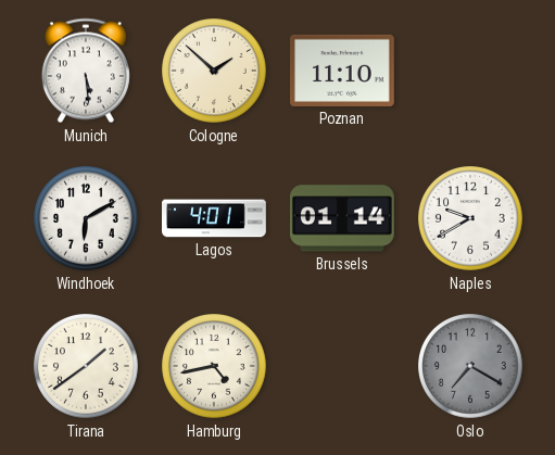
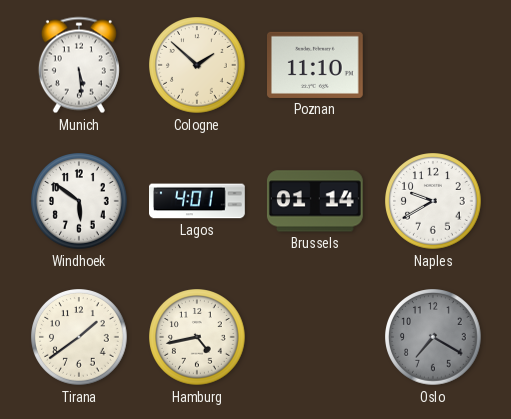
Windhoek: 6:10 -> 5:51 (79, 201)
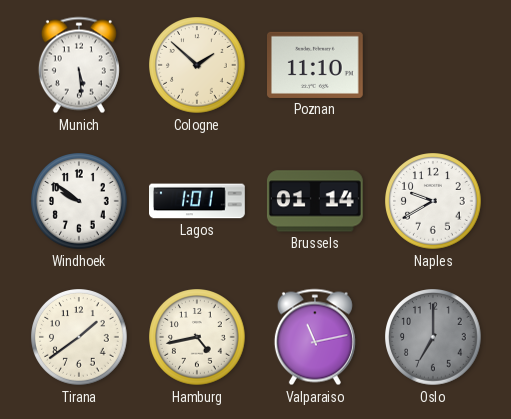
Windhoek: 5:51 -> 9:51 (79, 201)
Lagos: 4:01 -> 1:01 (198, 201)
Valparaiso: none -> 11:13 (315, 337)
Oslo: 7:20 -> 7:00 (433, 337)
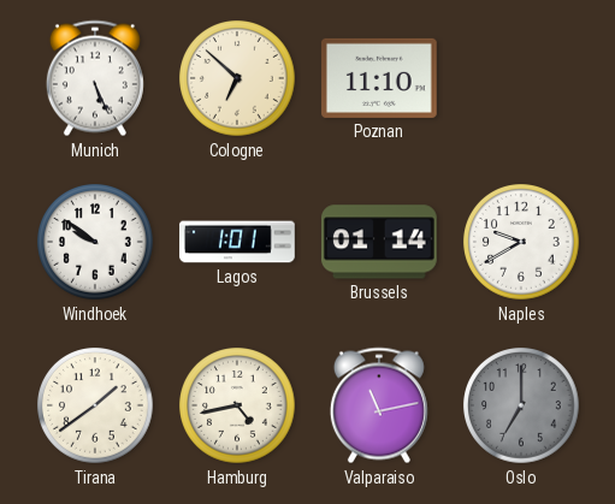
Munich: 5:29 -> 5:26 (95, 78)
Cologne: 1:52 -> 6:52 (237, 78)
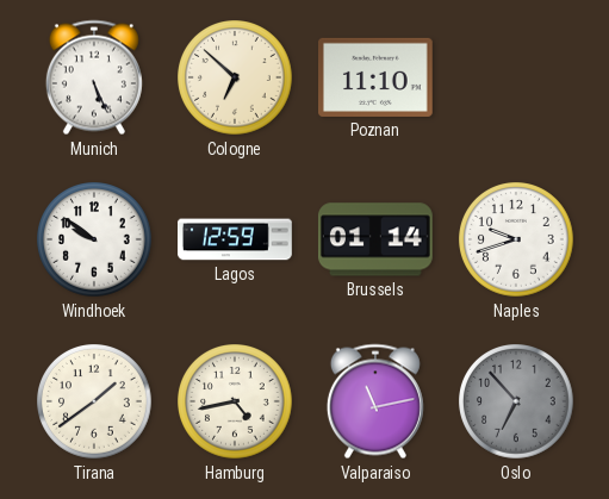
Lagos: 1:01 -> 12:59 (236, 239)
Naples: 9:40 -> 9:42 (516, 239)
Oslo: 7:00 -> 6:53 (516, 401)
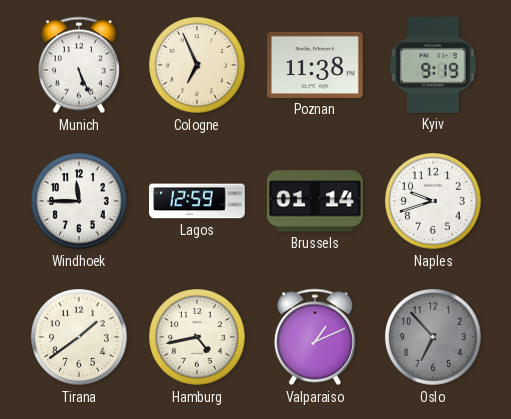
Cologne: 6:52 -> 6:56 (197, 65)
Poznan: 11:10 -> 11:38 (316, 65)
Kyiv: none -> 9:19 (433, 65)
Windhoek: 9:51 -> 11:45 (79, 201)
Valparaiso: 11:13 -> 1:11 (315, 337)
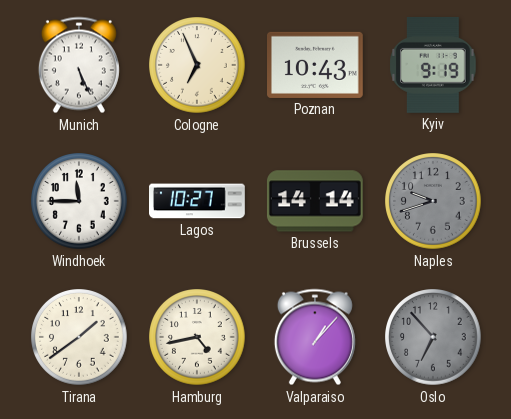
Poznan: 11:38 -> 10:43 (316, 65)
Lagos: 12:59 -> 10:27 (198, 201)
Brussels: 01:14 -> 14:14 (315, 201)
Naples dial: white -> grey (433, 201)
Valparaiso: 1:11 -> 1:07 (315, 337)
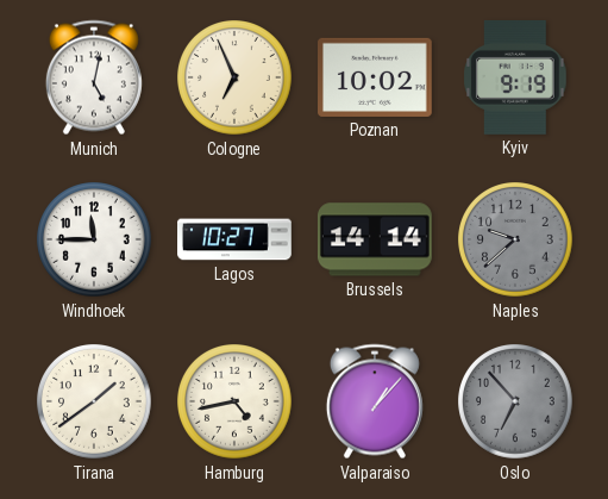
Munich: 5:26 -> 5:02 (94, 77)
Poznan: 10:43 -> 10:02 (376, 77)
Naples: 9:42 -> 9:38 (515, 239)
